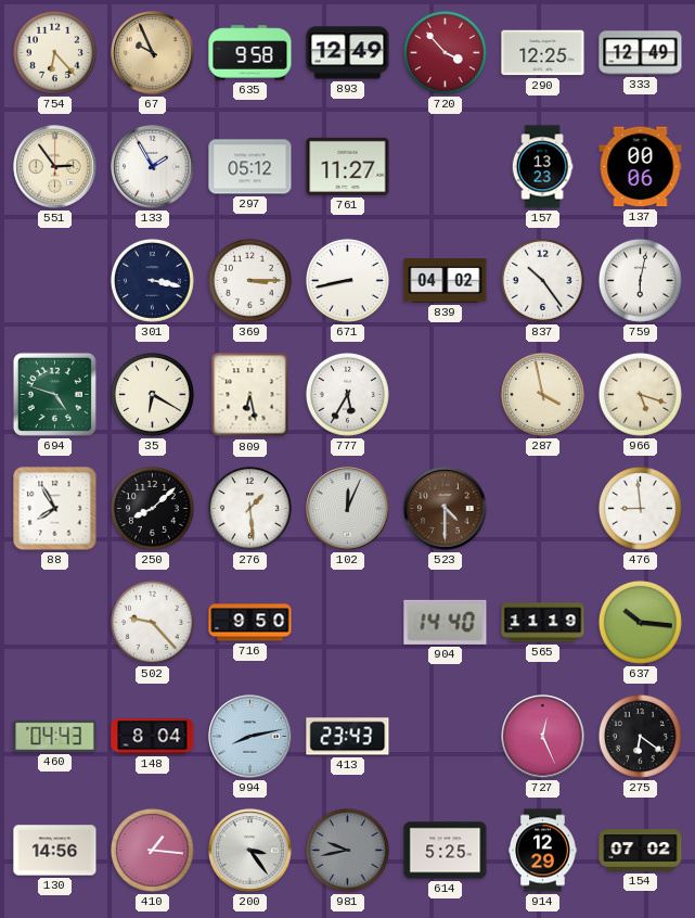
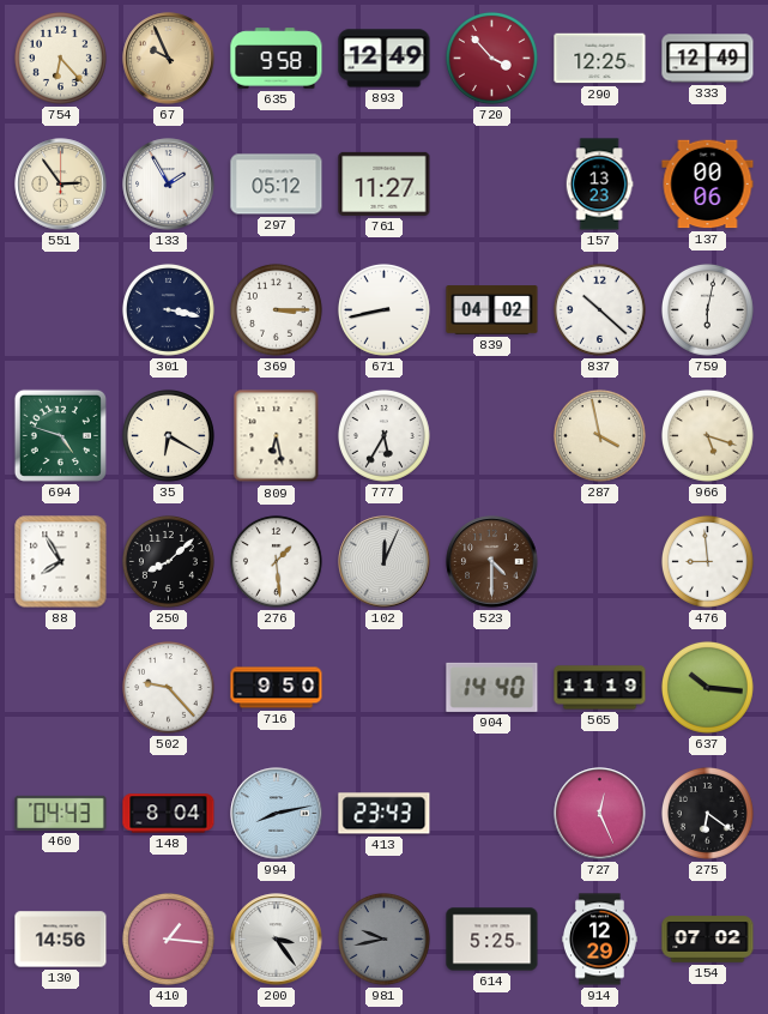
837: 10:24 -> 10:22 (599, 309)
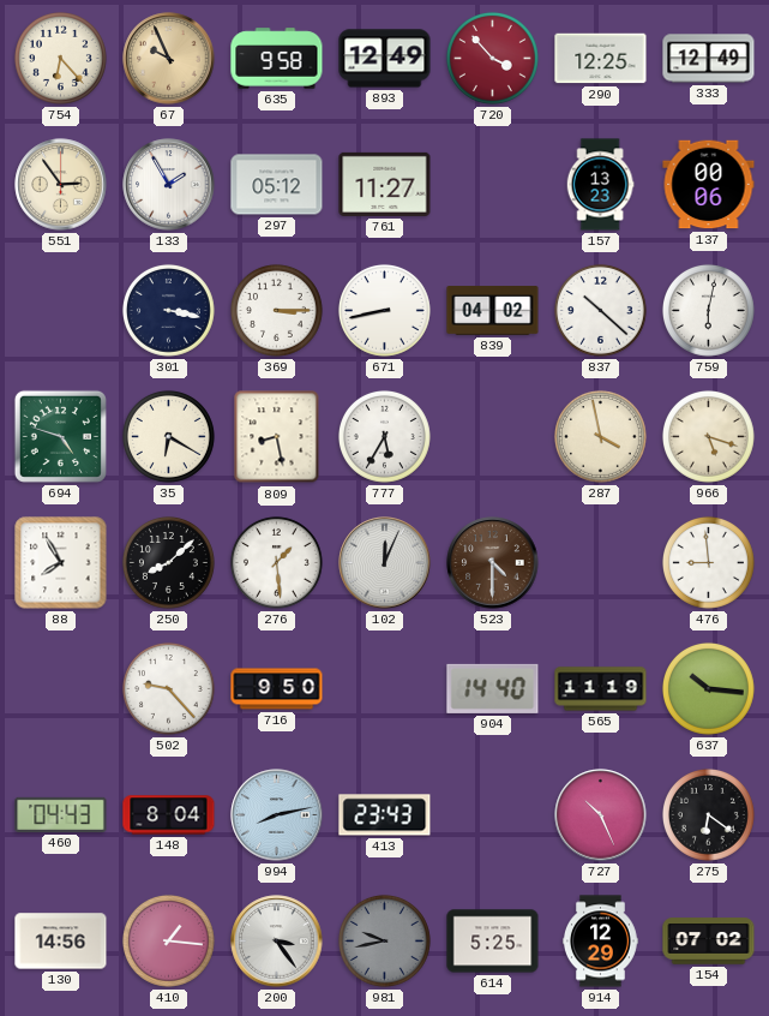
809: 6:28 -> 8:28 (277, 437)
727: 12:26 -> 10:26 (601, 815)
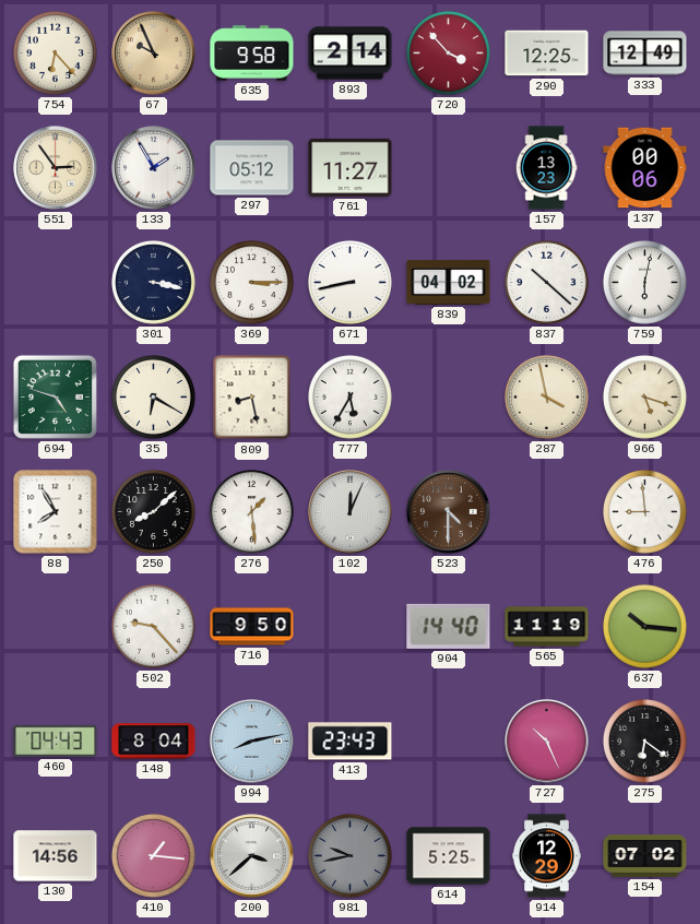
893: 12:49 -> 2:14 (351, 54)
200: 3:24 -> 3:38 (252, 856)
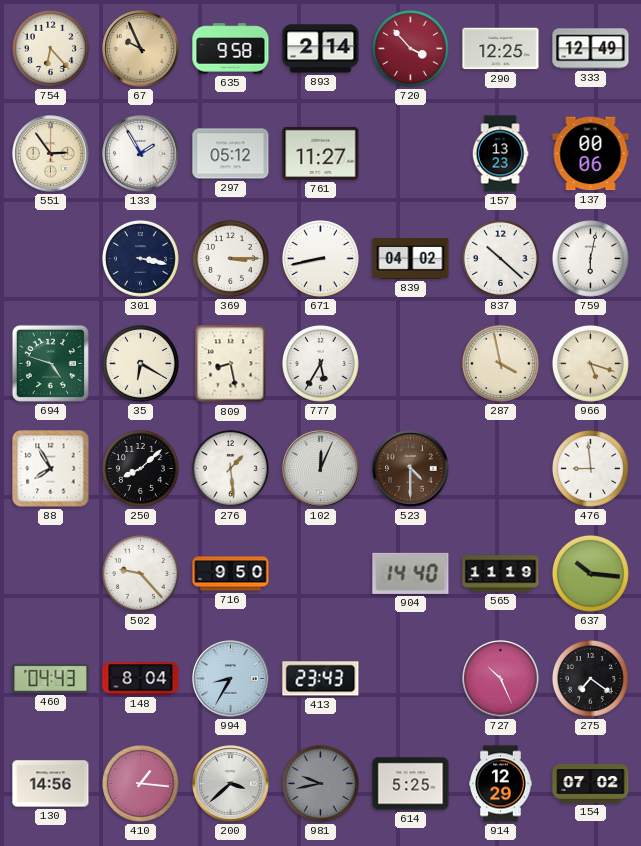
994: 8:13 -> 8:35 (231, 679)
275: 6:21 -> 7:21 (590, 678)
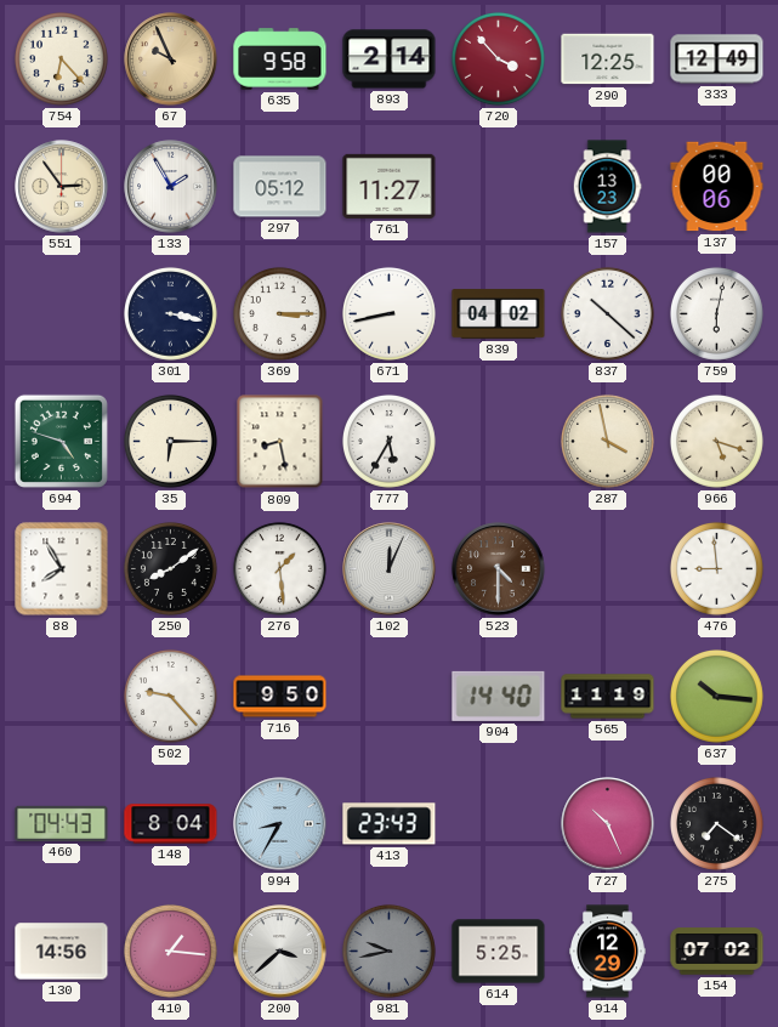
35: 6:20 -> 6:15 (170, 441)
250: 8:08 -> 8:09 (170, 568)
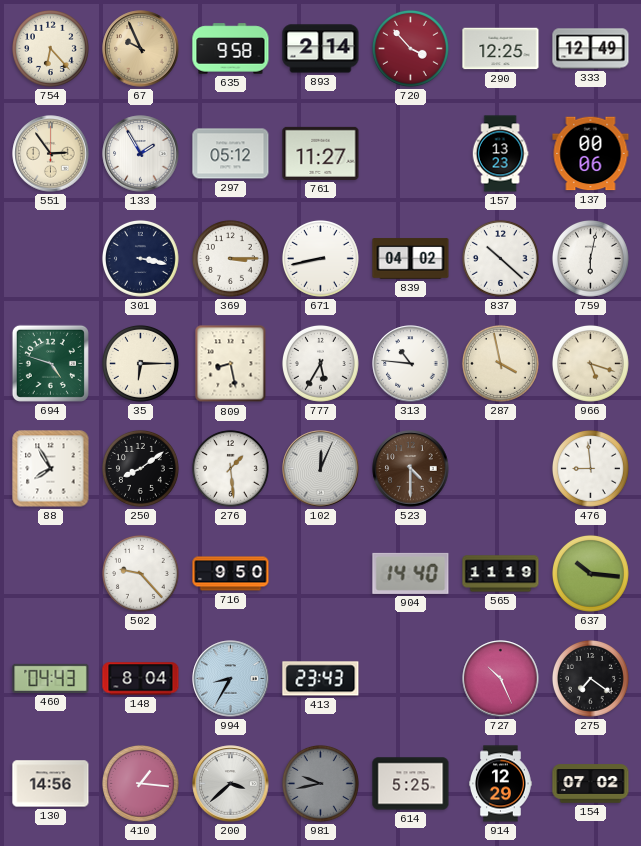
313: none -> 10:46 (411, 364)
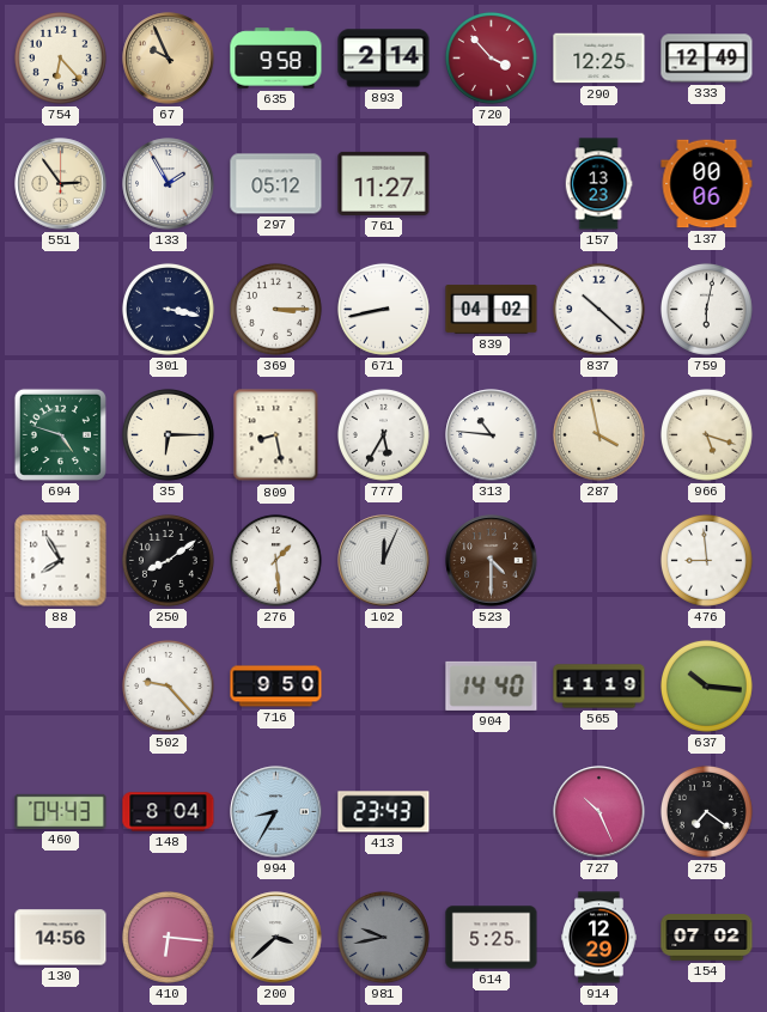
410: 1:16 -> 6:16 (168, 937)
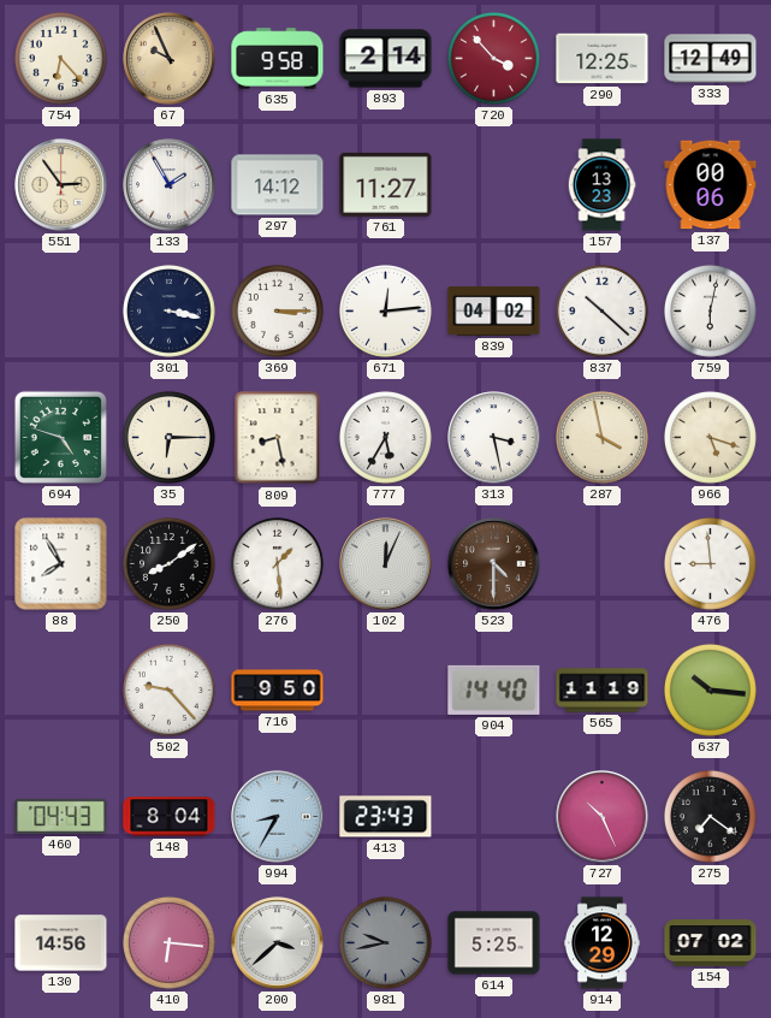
297: 05:12 -> 14:12 (278, 185)
671: 8:43 -> 12:14 (385, 310)
313: 10:46 -> 3:28 (494, 438)
